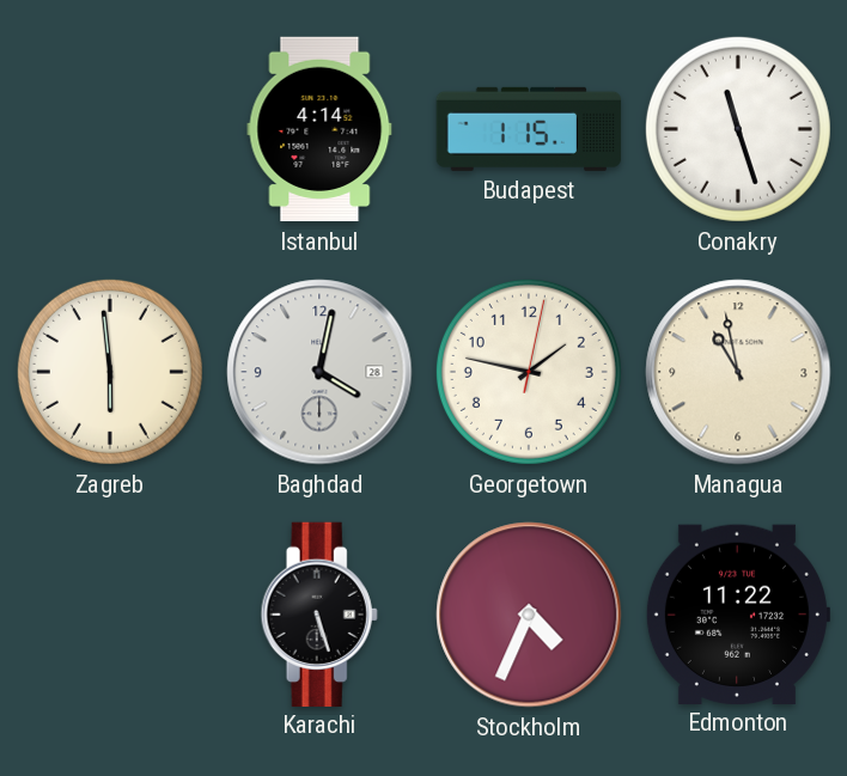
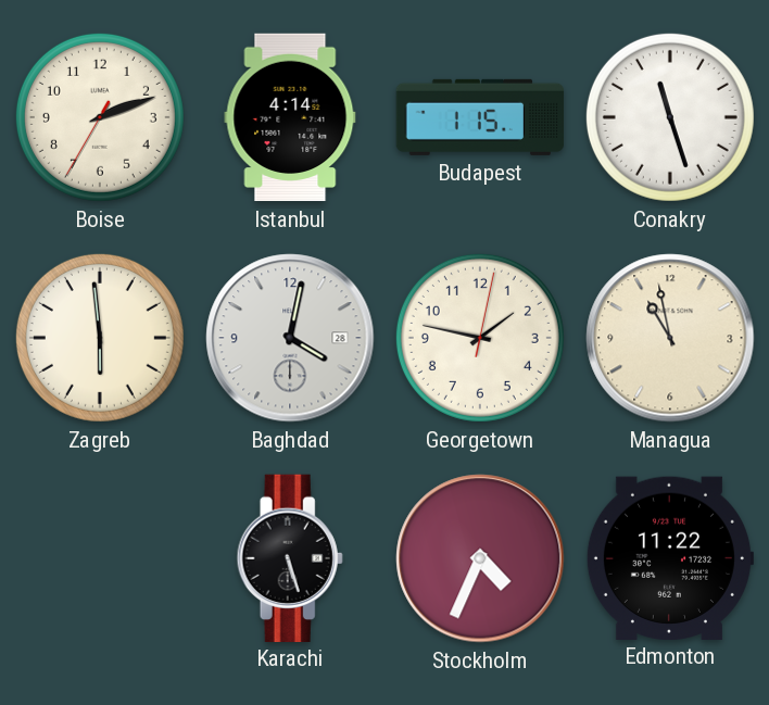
Boise: none -> 2:11 (100, 117)
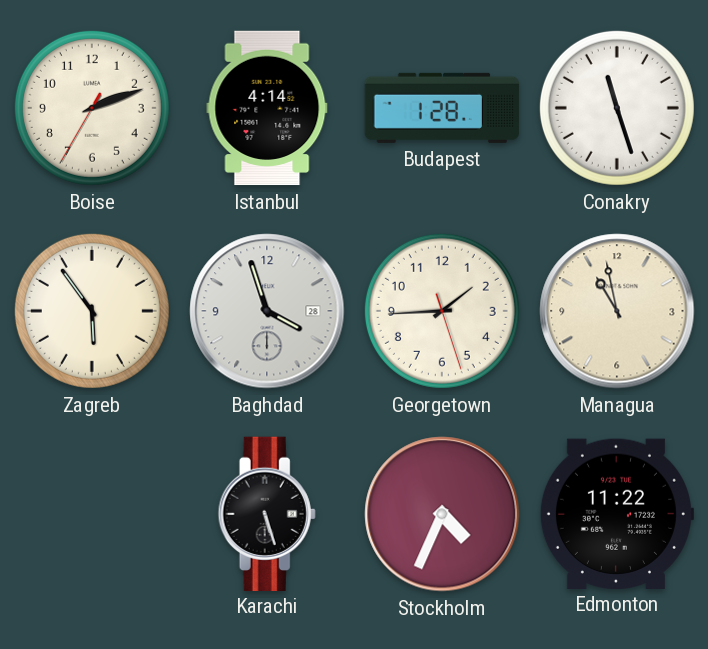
Budapest: 1:15 -> 1:28 (442, 108)
Zagreb: 5:59 -> 5:54 (92, 311)
Baghdad: 4:02 -> 3:57 (267, 311)
Georgetown: 1:47 -> 1:44 (442, 311)
